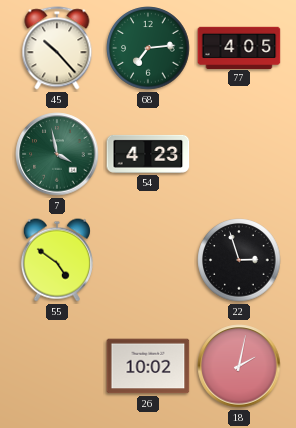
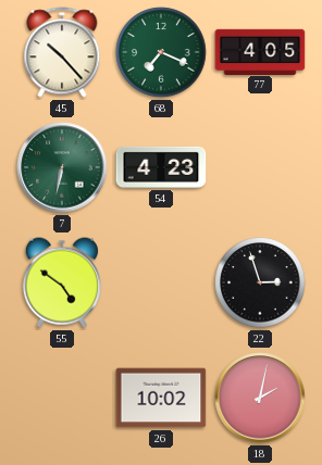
68: 7:14 -> 7:19 (161, 52)
7: 3:58 -> 6:32 (62, 167)
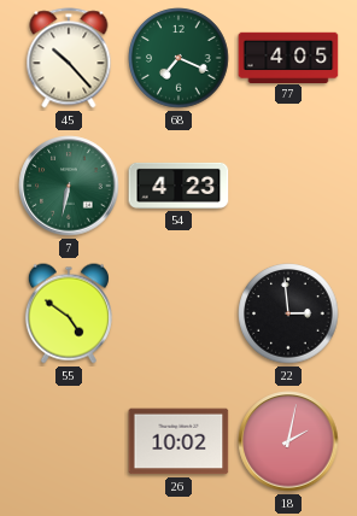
22: 2:57 -> 2:59 (288, 313)
